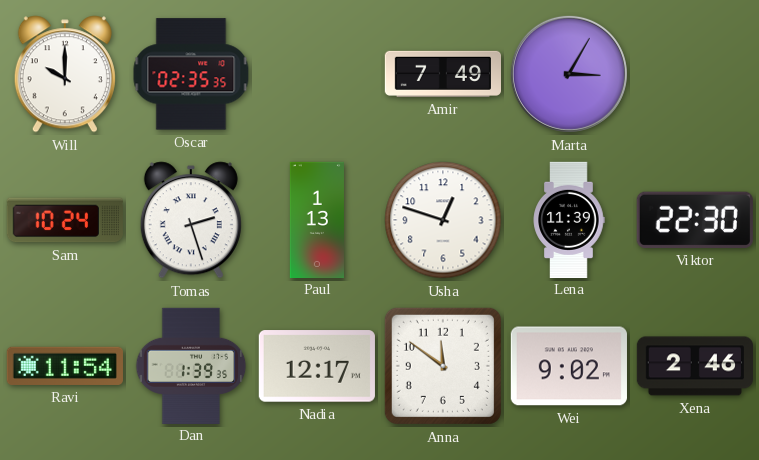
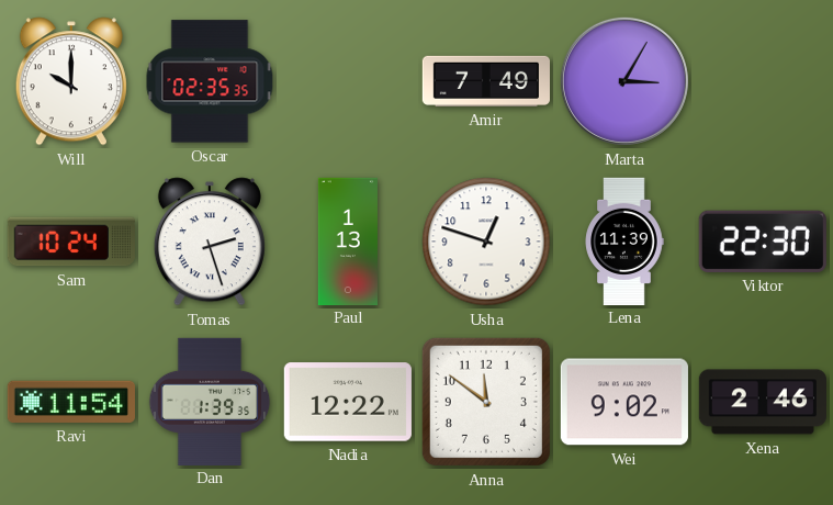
Nadia: 12:17 -> 12:22 (348, 402)
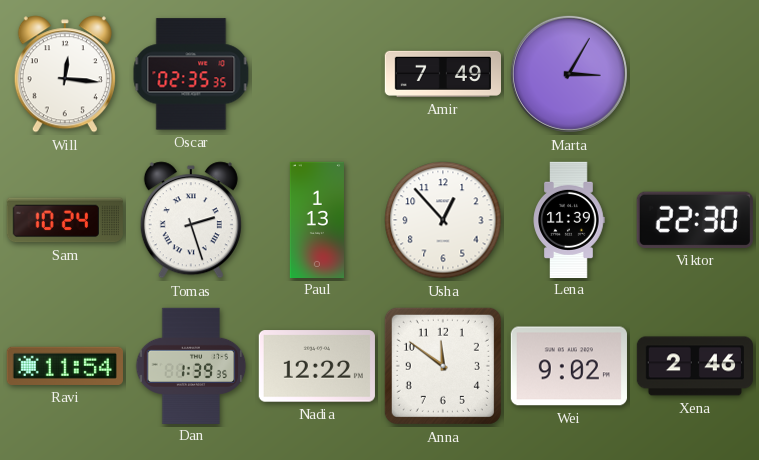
Will: 10:00 -> 12:16 (65, 74)
Usha: 12:48 -> 12:53 (443, 220)
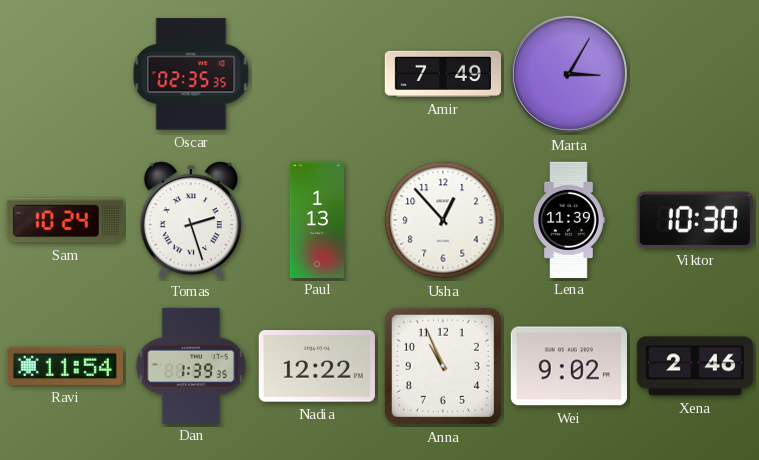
Will: 12:16 -> none (65, 74)
Viktor: 22:30 -> 10:30 (695, 220)
Anna: 11:51 -> 10:56 (443, 366)
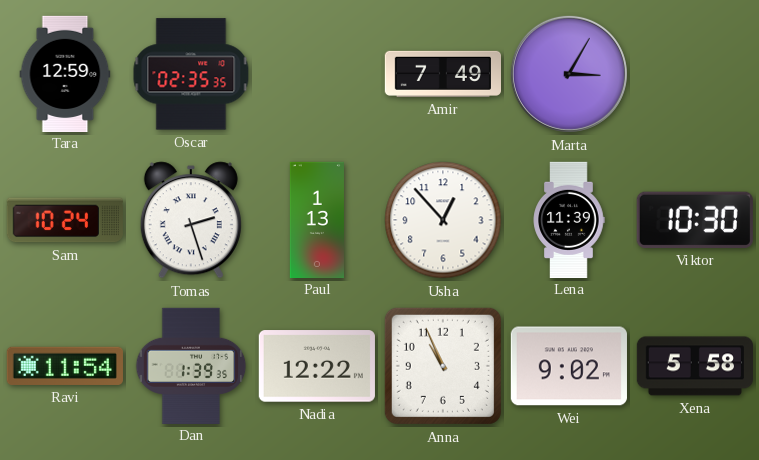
Tara: none -> 12:59 (65, 73)
Xena: 2:46 -> 5:58 (694, 366)
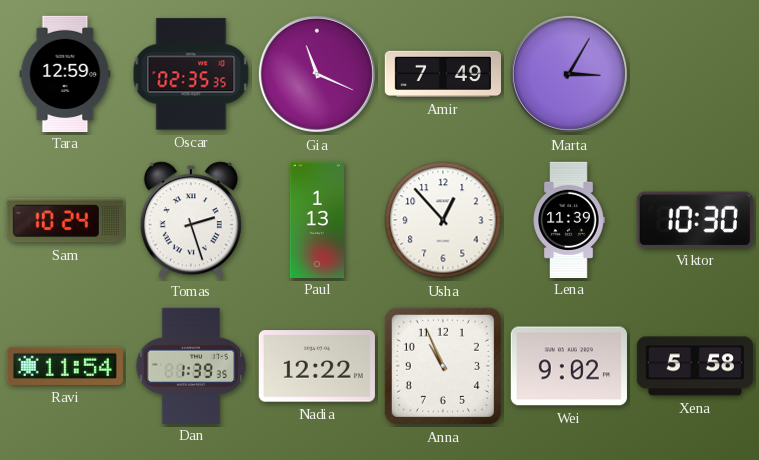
Gia: none -> 11:19 (317, 74)
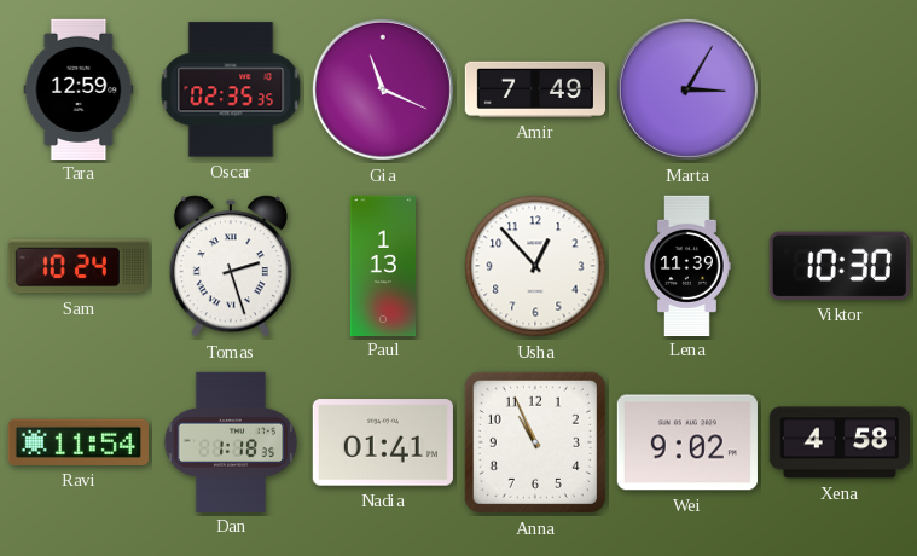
Dan: 1:39 -> 1:18 (231, 441)
Nadia: 12:22 -> 01:41 (383, 442)
Xena: 5:58 -> 4:58 (838, 442)
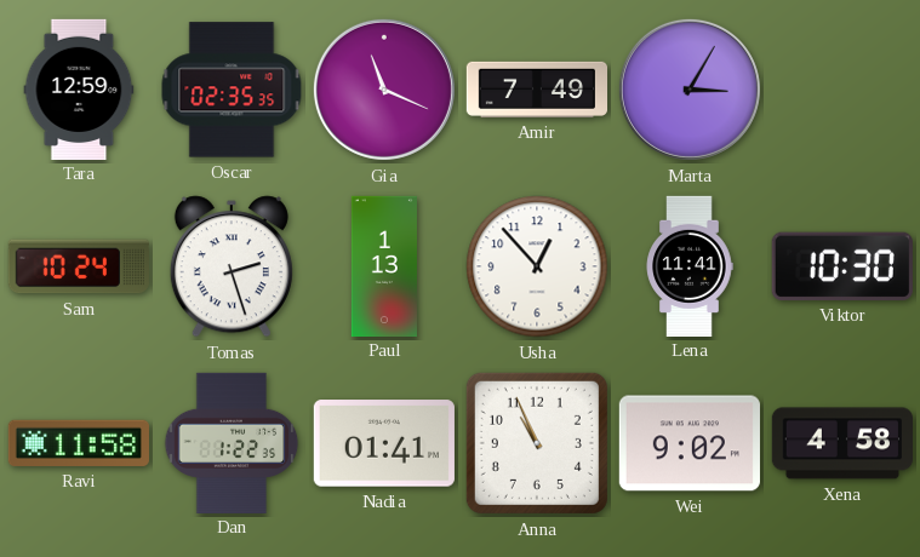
Lena: 11:39 -> 11:41 (690, 265)
Ravi: 11:54 -> 11:58 (79, 443)
Dan: 1:18 -> 1:22 (232, 442)
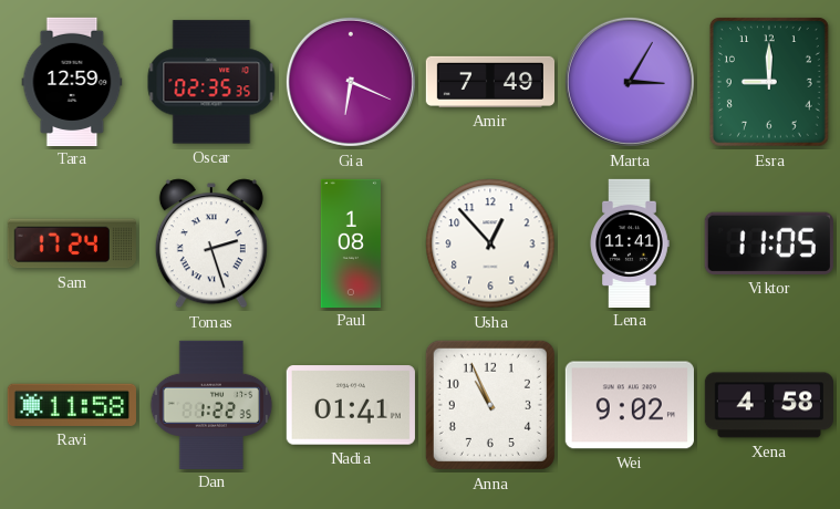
Gia: 11:19 -> 6:19 (351, 82)
Esra: none -> 9:00 (769, 83)
Sam: 10:24 -> 17:24 (72, 243)
Paul: 1:13 -> 1:08 (351, 242)
Viktor: 10:30 -> 11:05 (769, 243)
